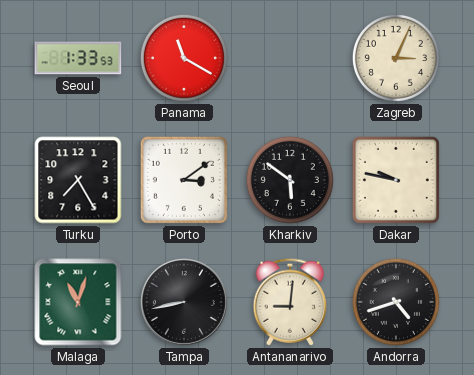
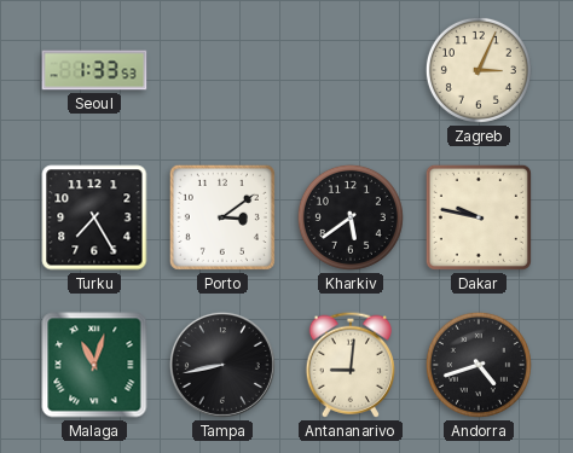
Panama: 11:20 -> none (184, 58)
Kharkiv: 5:51 -> 5:39 (351, 217)
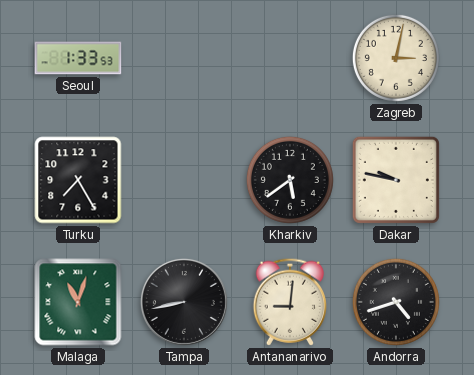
Zagreb: 3:04 -> 3:02 (396, 58)
Porto: 3:09 -> none (222, 217)
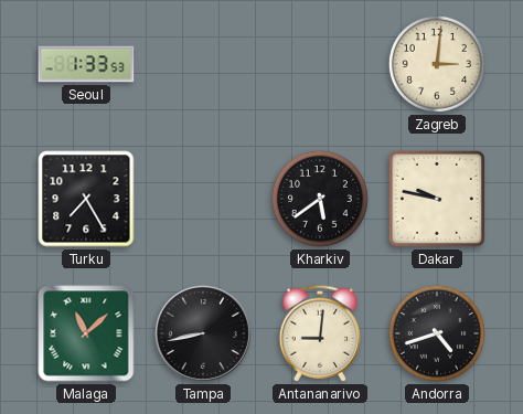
Zagreb: 3:02 -> 3:01 (437, 64)
Malaga: 11:03 -> 11:08 (86, 333)
